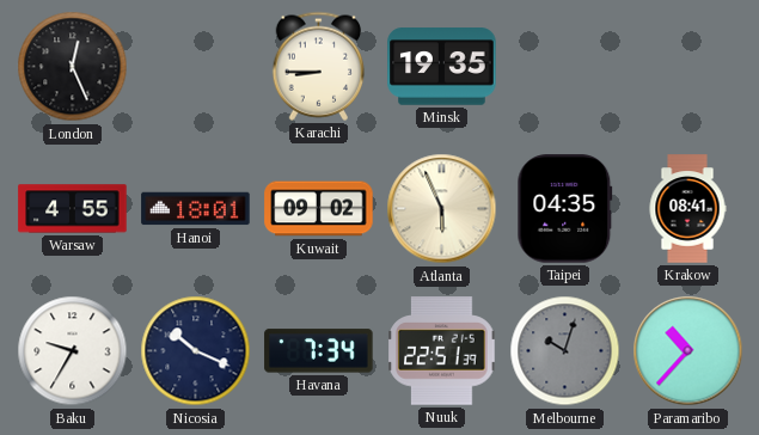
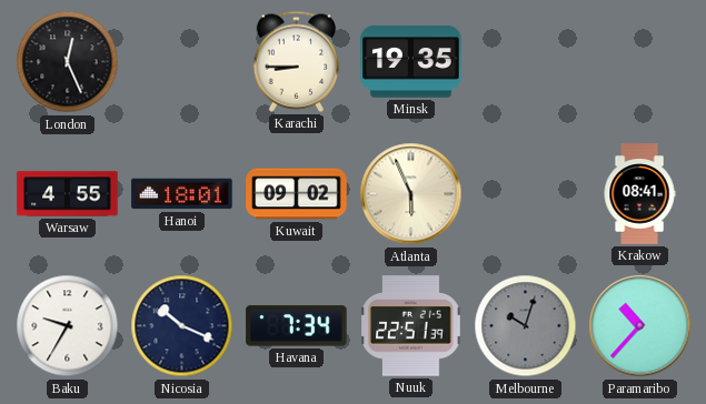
Taipei: 04:35 -> none (565, 209)
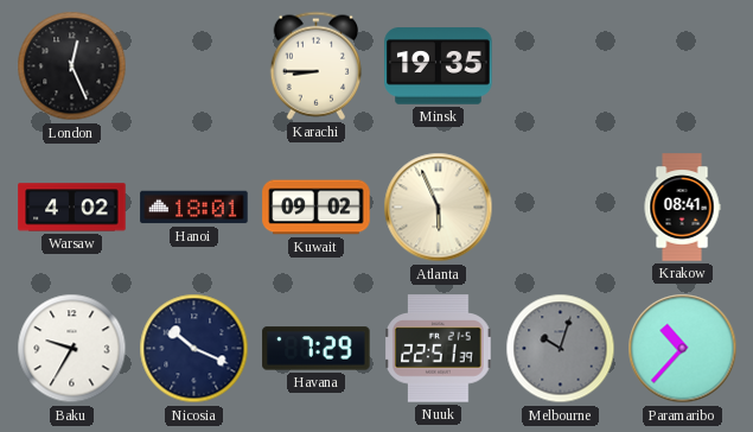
Warsaw: 4:55 -> 4:02 (72, 208)
Havana: 7:34 -> 7:29 (317, 349)
